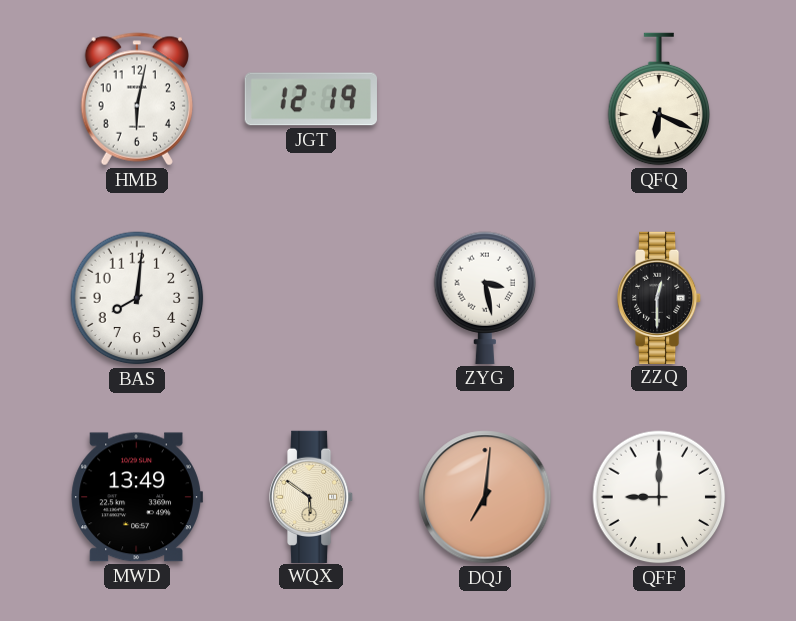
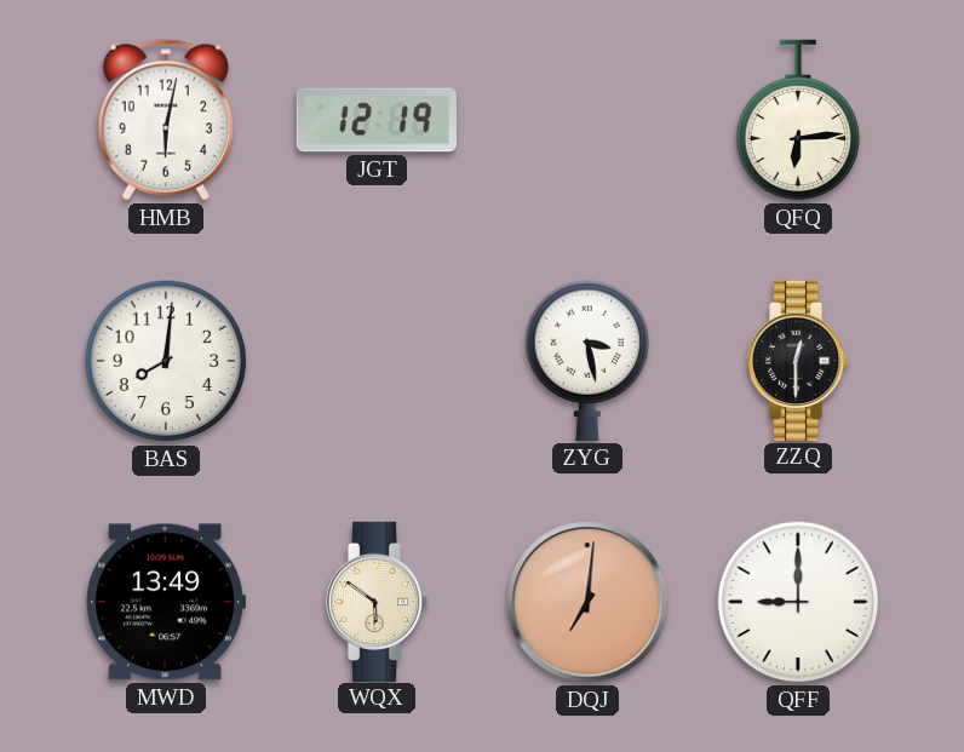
QFQ: 6:19 -> 6:14 (798, 120)
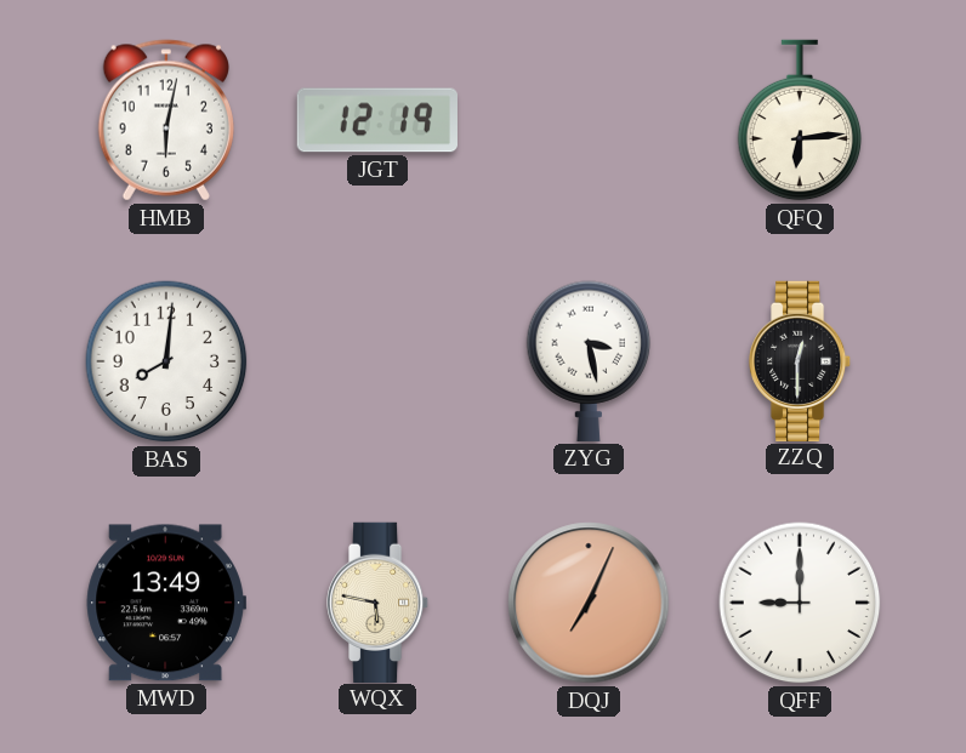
WQX: 5:51 -> 5:47 (379, 601)
DQJ: 7:01 -> 7:04 (589, 603)
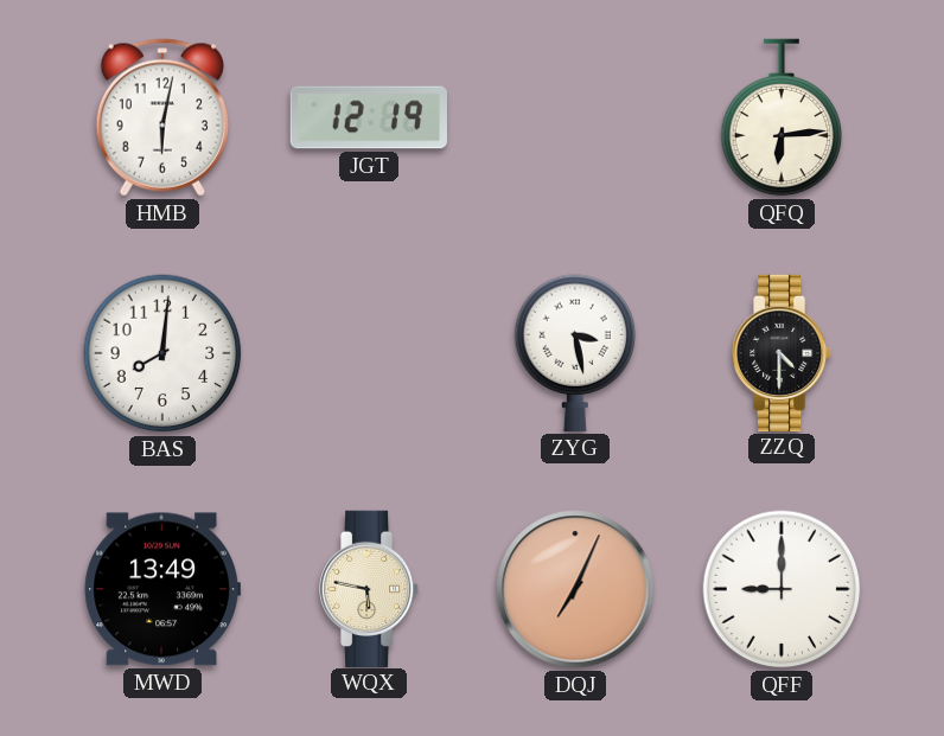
ZZQ: 12:30 -> 4:30 (783, 352)
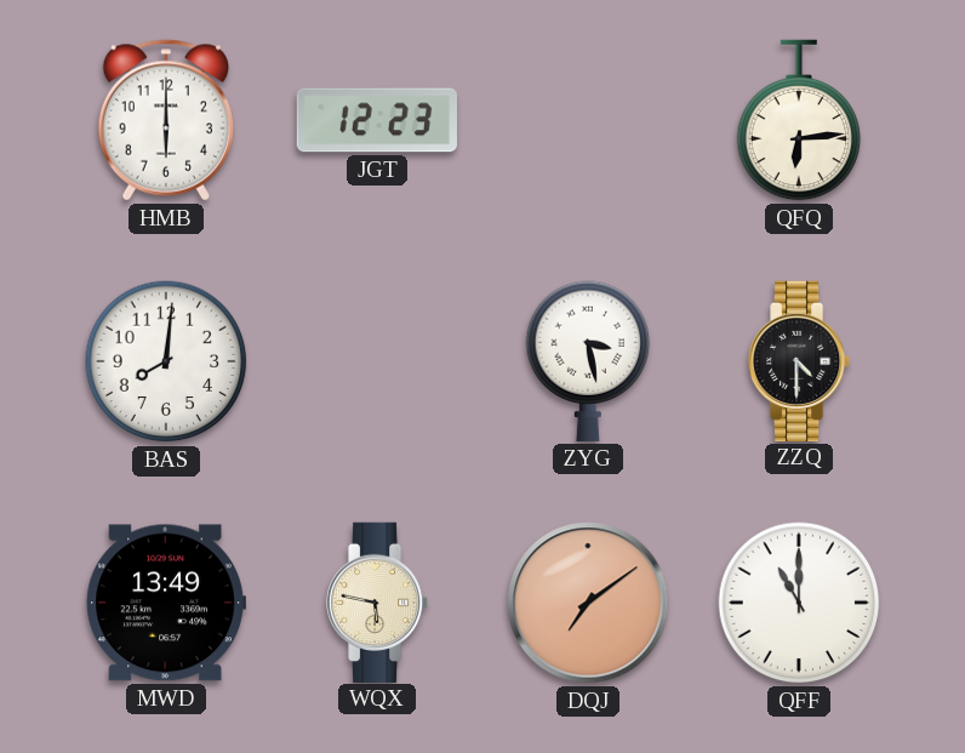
HMB: 6:02 -> 6:00 (166, 120)
JGT: 12:19 -> 12:23 (377, 120)
DQJ: 7:04 -> 7:09 (588, 603)
QFF: 9:00 -> 11:00 (799, 603)
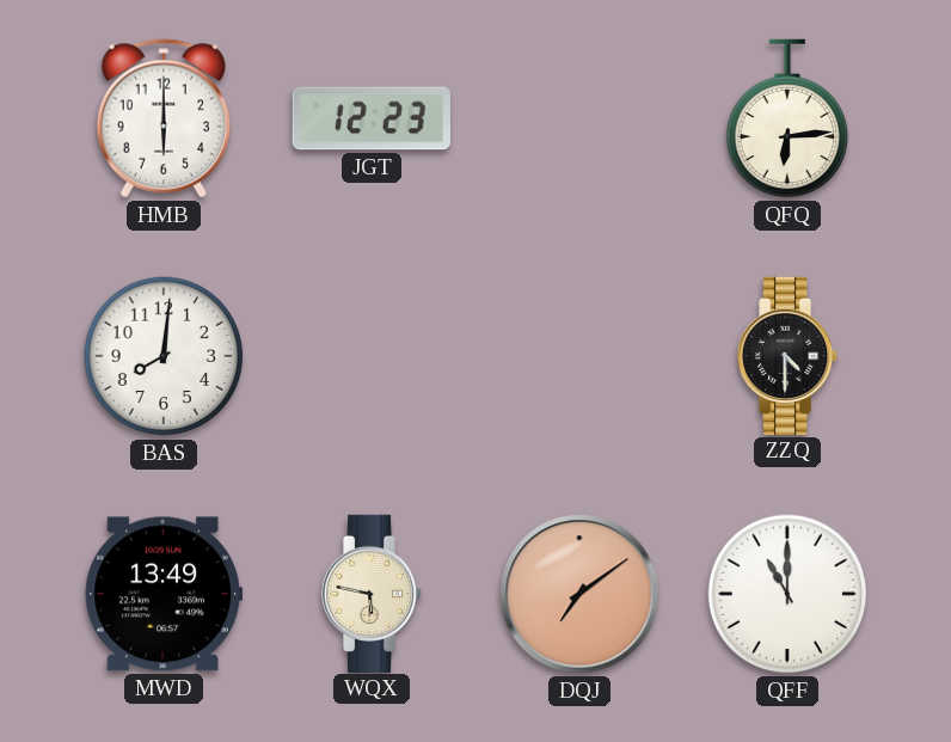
ZYG: 3:28 -> none (588, 361)
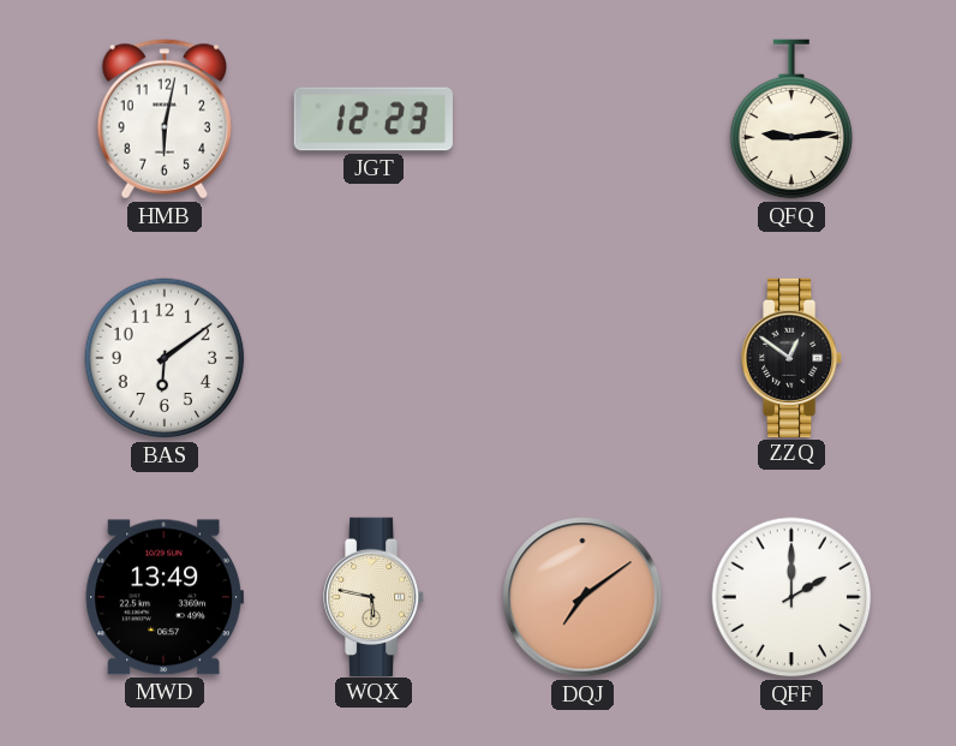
HMB: 6:00 -> 6:02 (165, 119)
QFQ: 6:14 -> 9:14 (791, 119)
BAS: 8:01 -> 6:09 (165, 358)
ZZQ: 4:30 -> 12:51 (793, 357)
QFF: 11:00 -> 2:00 (791, 597)
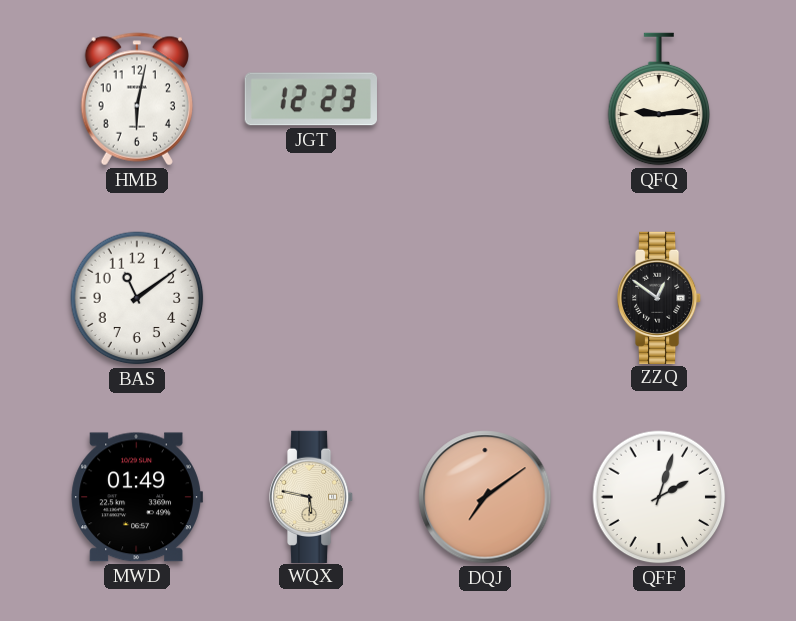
BAS: 6:09 -> 11:09 (137, 298)
MWD: 13:49 -> 01:49 (137, 497)
QFF: 2:00 -> 2:03 (659, 497)
